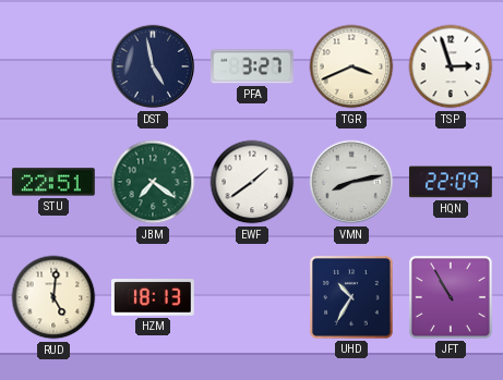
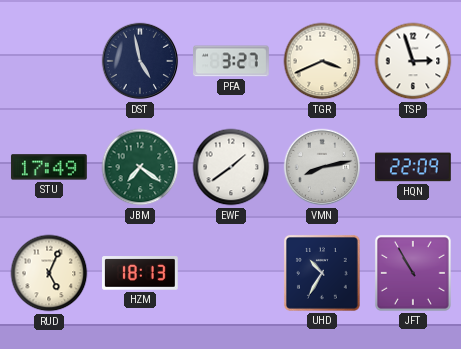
STU: 22:51 -> 17:49 (49, 167)
RUD: 5:01 -> 5:04 (49, 273)
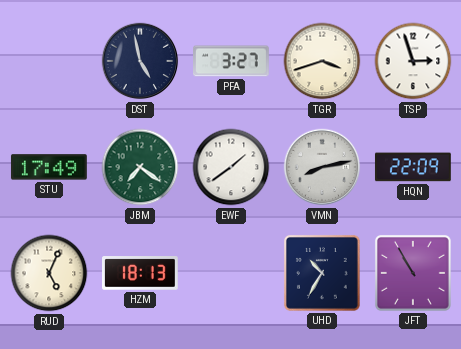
TGR: 3:41 -> 3:42 (322, 61)
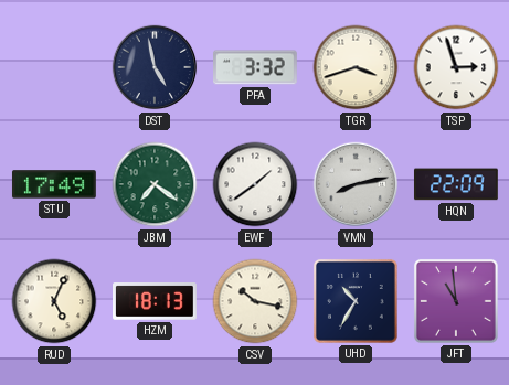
PFA: 3:27 -> 3:32 (256, 67)
CSV: none -> 10:17 (255, 301)
JFT: 10:55 -> 10:59 (456, 301)
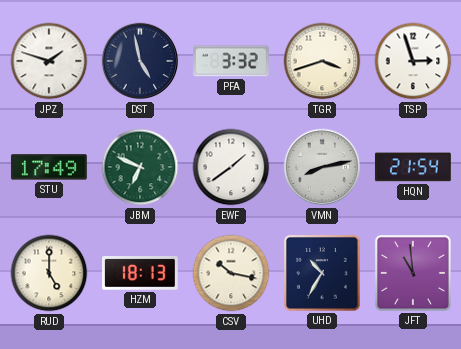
JPZ: none -> 1:48 (49, 61)
JBM: 7:21 -> 6:49 (140, 167)
HQN: 22:09 -> 21:54 (413, 167)
RUD: 5:04 -> 5:00 (49, 273)
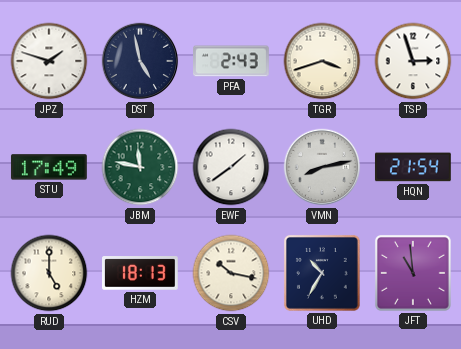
PFA: 3:32 -> 2:43 (232, 61)
JBM: 6:49 -> 11:47 (140, 167)
